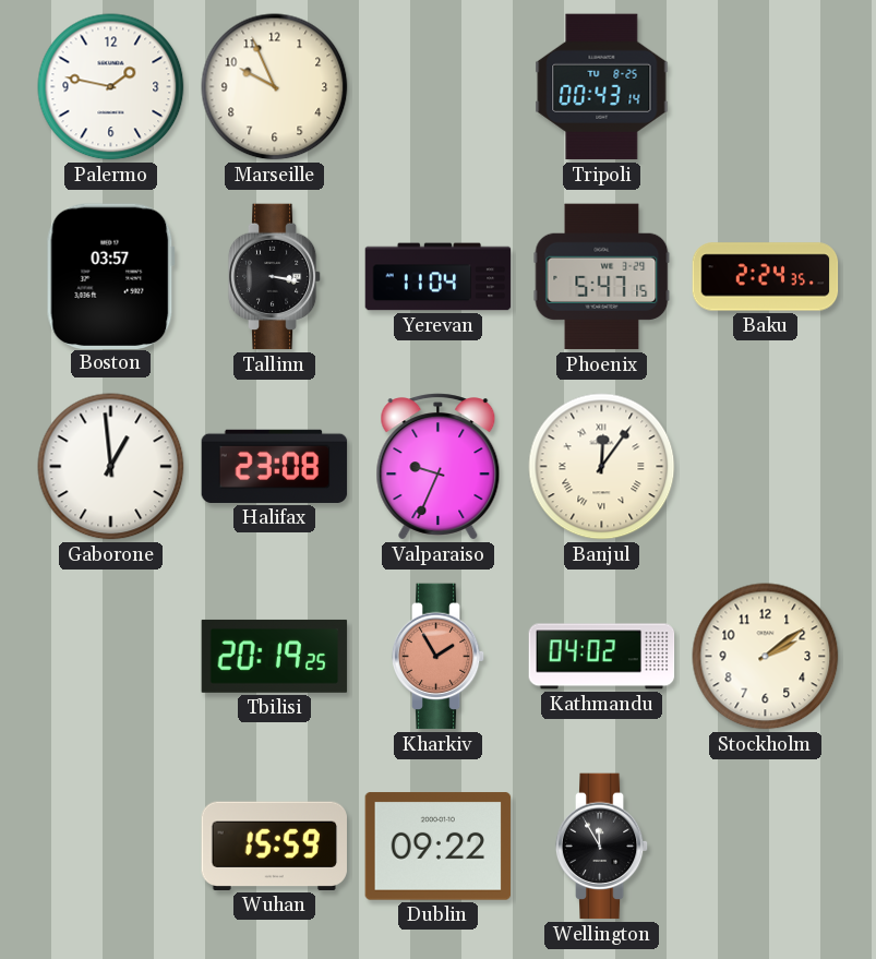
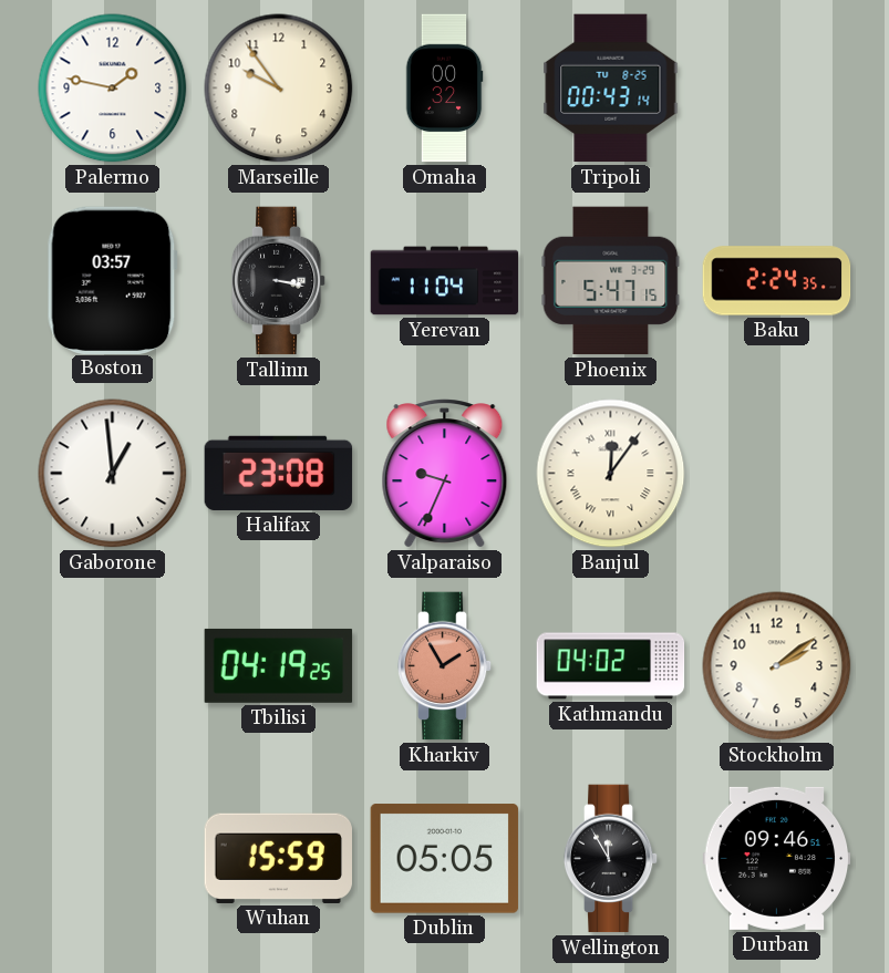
Marseille: 9:56 -> 9:54 (279, 89)
Omaha: none -> 00:32 (444, 89)
Tbilisi: 20:19 -> 04:19 (279, 665)
Dublin: 09:22 -> 05:05 (445, 859)
Durban: none -> 09:46 (777, 858)
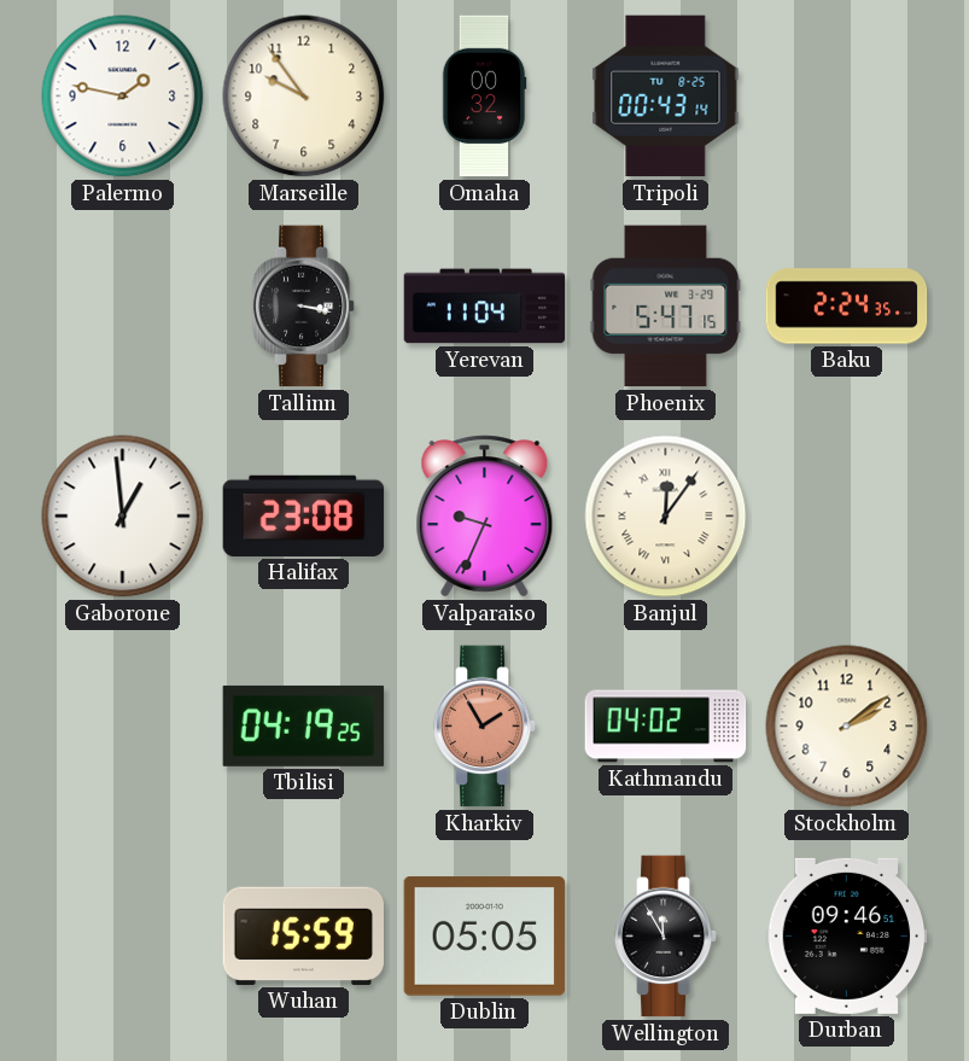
Boston: 03:57 -> none (112, 280)
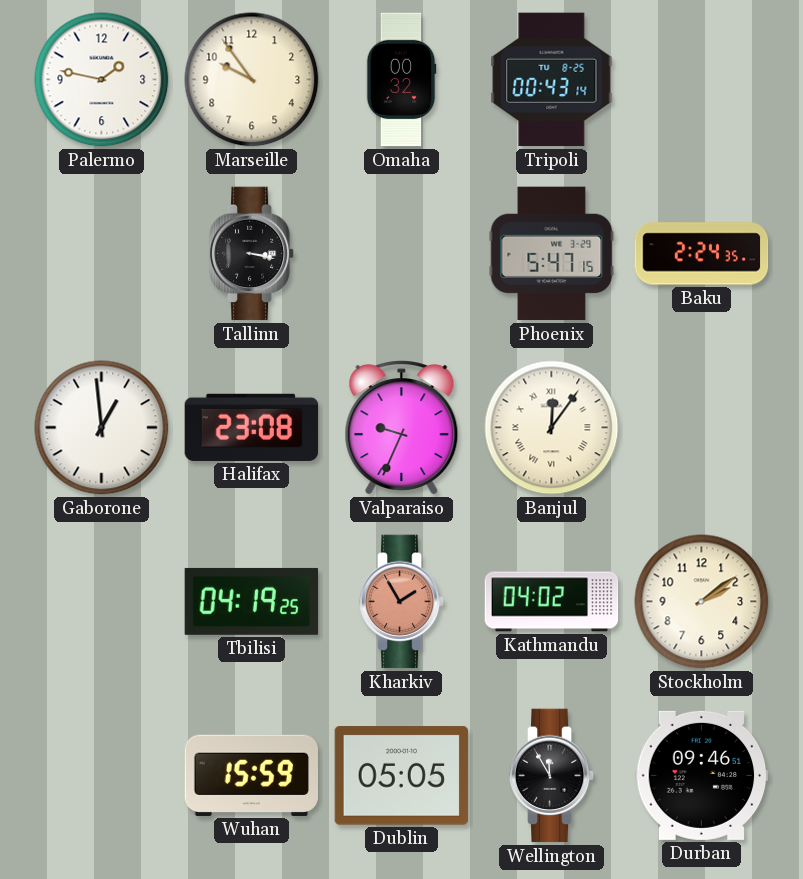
Yerevan: 11:04 -> none (485, 307)
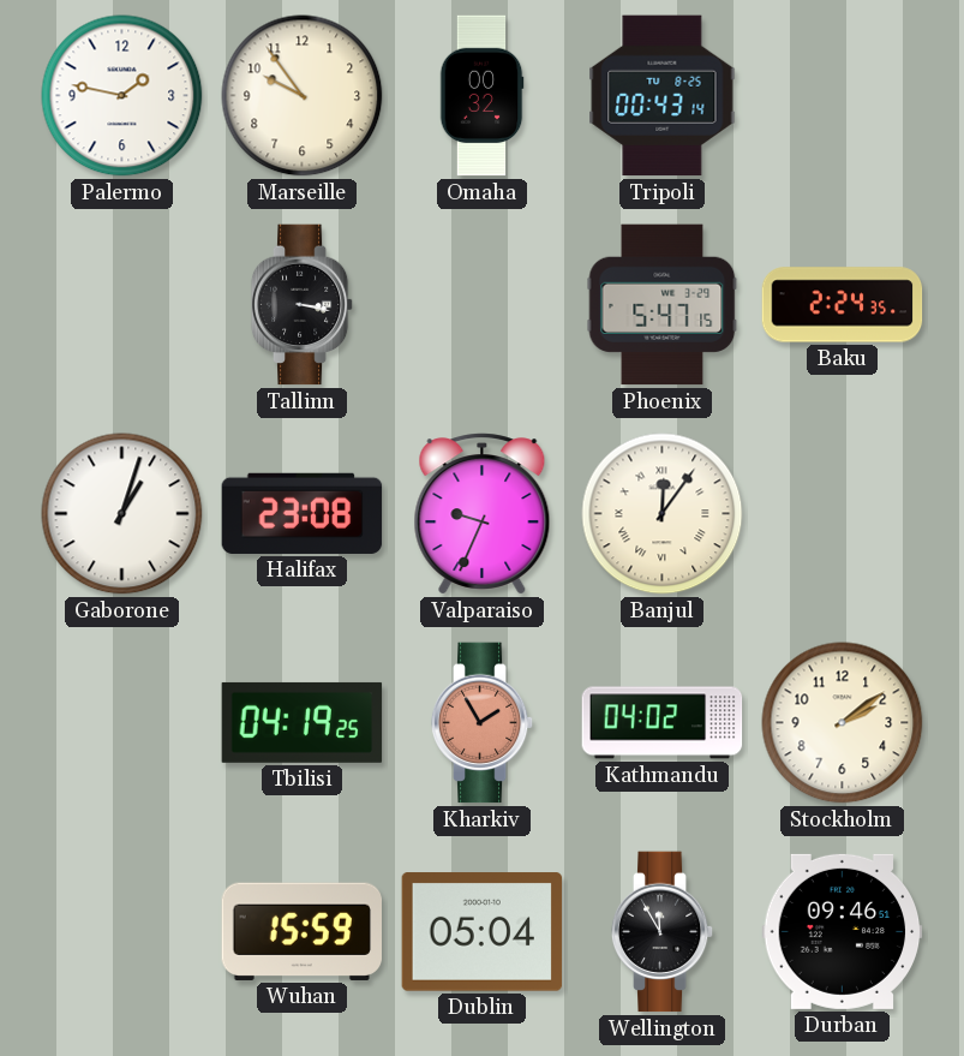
Gaborone: 12:59 -> 1:03 (122, 514)
Dublin: 05:05 -> 05:04 (483, 932)
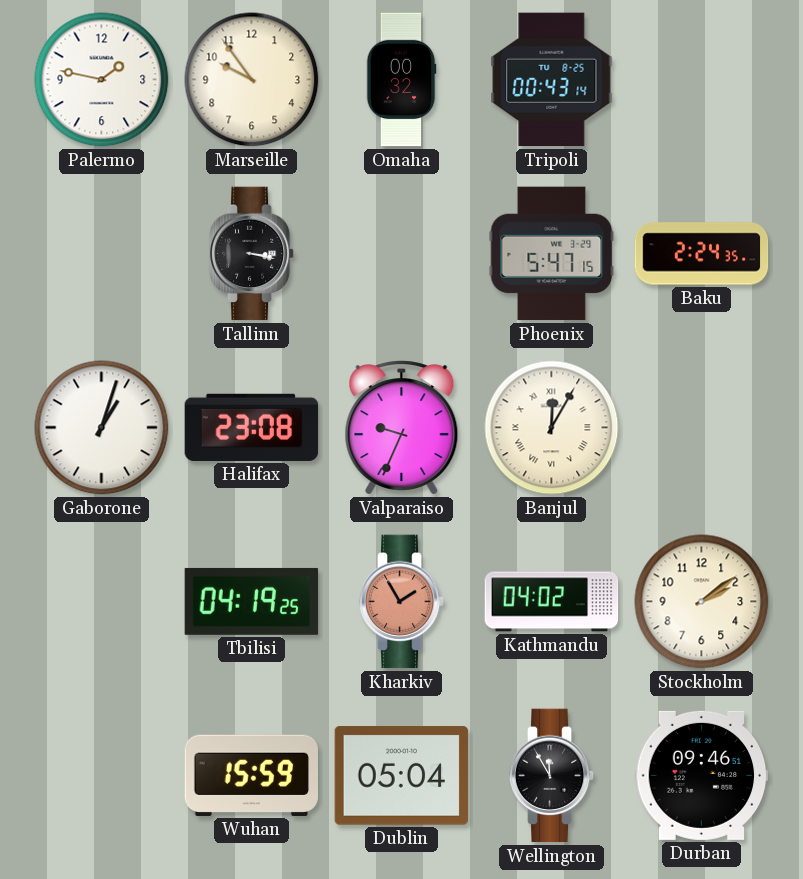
Banjul: 12:06 -> 12:05 (552, 428)
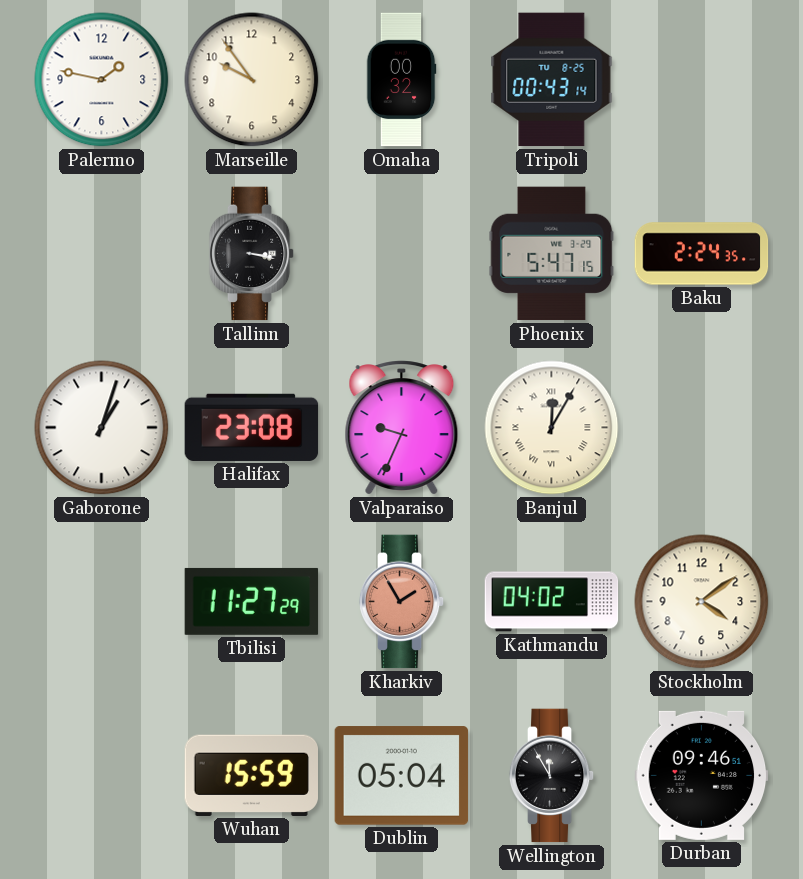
Tbilisi: 04:19 -> 11:27 (252, 601)
Stockholm: 2:09 -> 4:09 (702, 602)
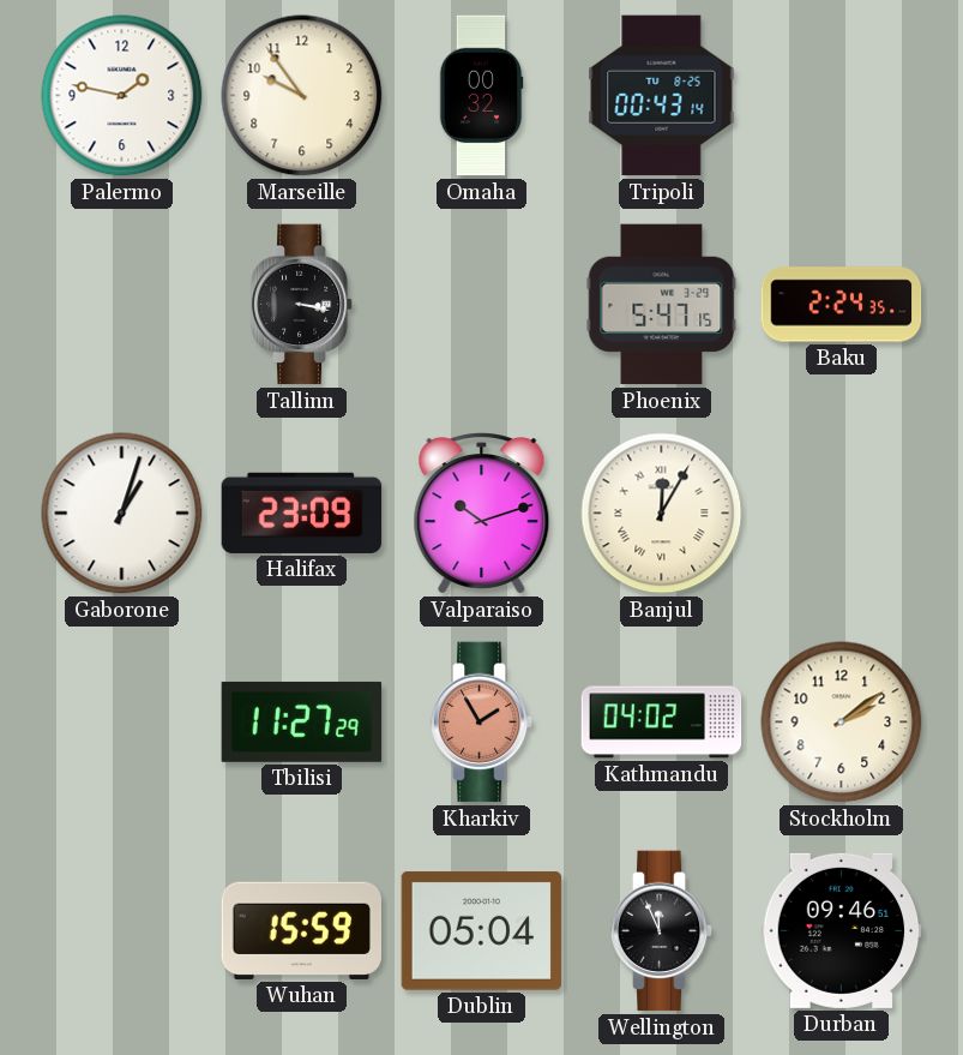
Halifax: 23:08 -> 23:09 (302, 512)
Valparaiso: 9:34 -> 10:12 (482, 514)
Stockholm: 4:09 -> 2:09 (842, 723)
Wellington: 11:55 -> 11:56 (662, 931)
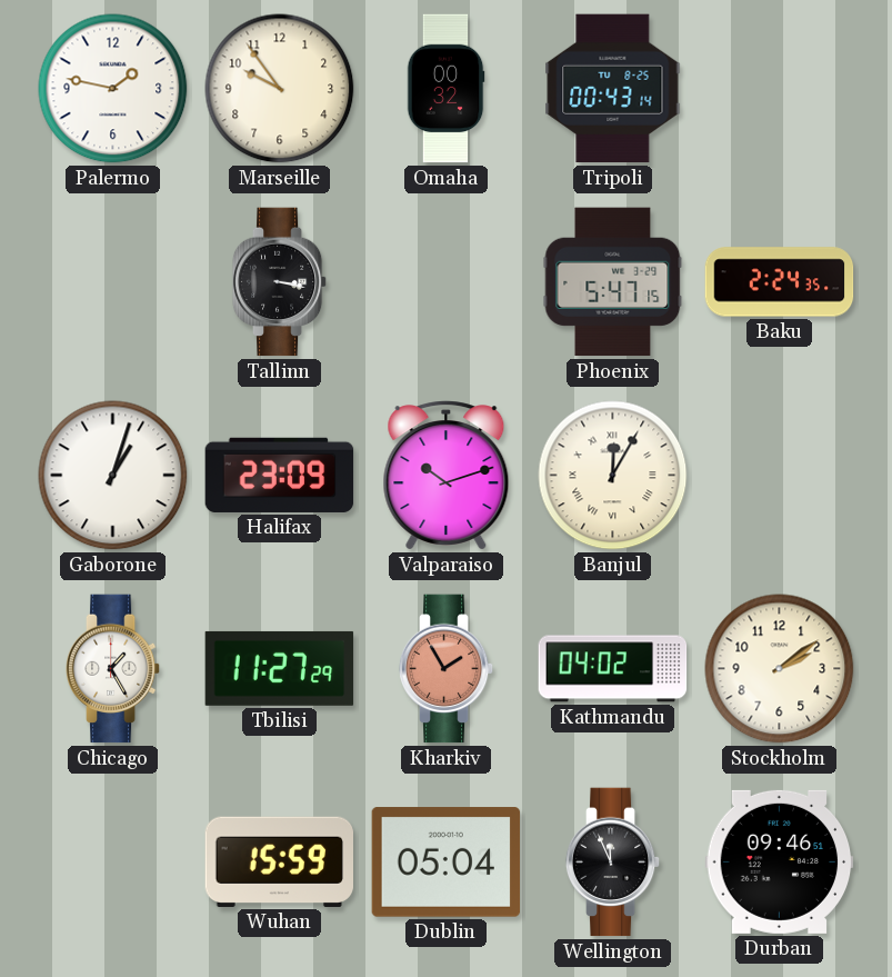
Chicago: none -> 1:25 (113, 669)
